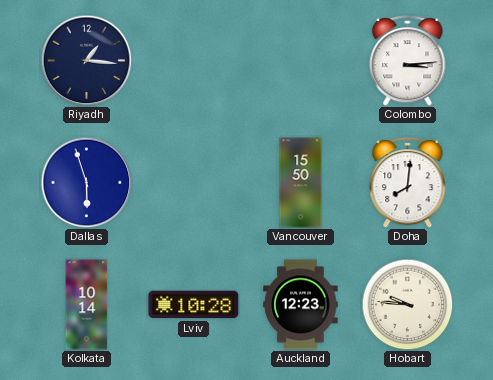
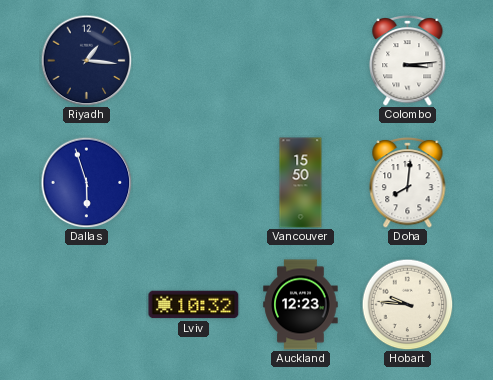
Kolkata: 10:14 -> none (87, 305)
Lviv: 10:28 -> 10:32 (194, 305)
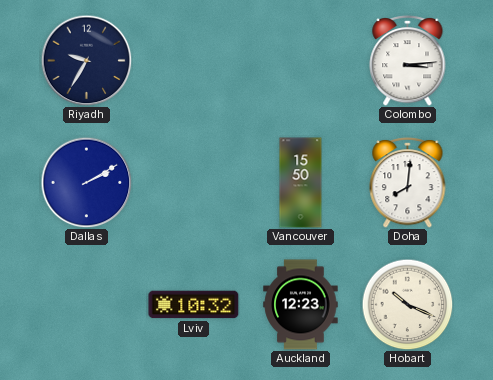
Riyadh: 1:16 -> 9:35 (86, 60)
Dallas: 5:57 -> 2:10 (86, 182)
Hobart: 9:46 -> 10:19 (407, 304)
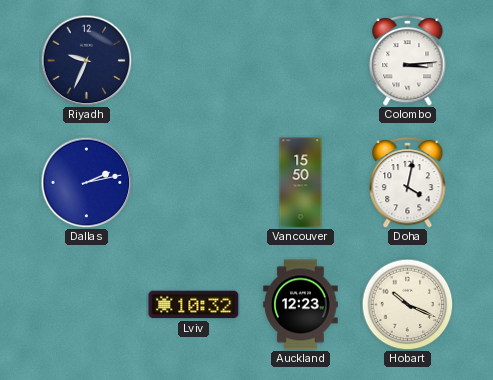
Riyadh: 9:35 -> 9:34 (86, 60)
Dallas: 2:10 -> 2:13 (86, 182)
Doha: 8:01 -> 4:02 (408, 182)
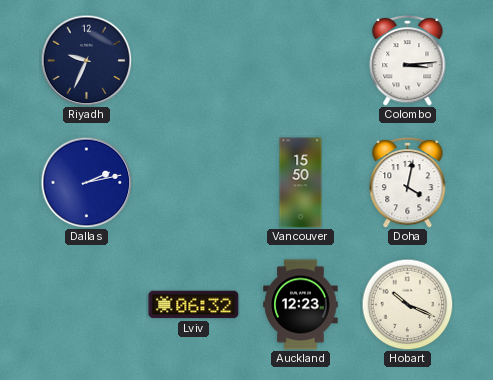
Lviv: 10:32 -> 06:32 (194, 305)
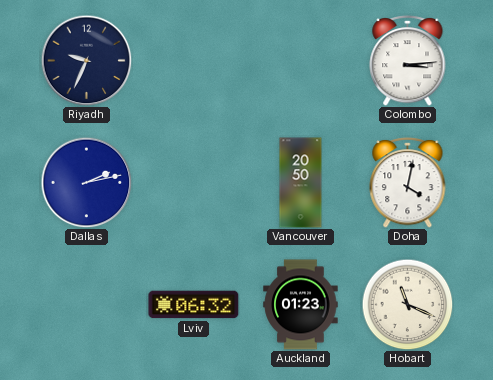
Vancouver: 15:50 -> 20:50 (301, 183)
Auckland: 12:23 -> 01:23 (301, 305)
Hobart: 10:19 -> 11:19 (407, 304)
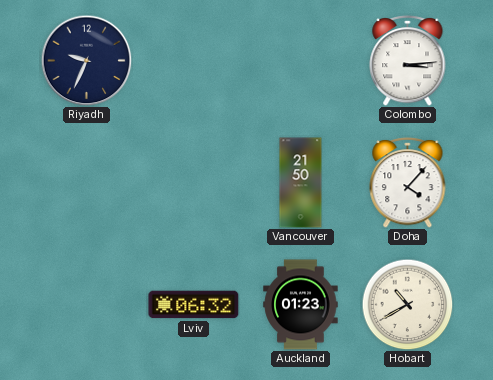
Dallas: 2:13 -> none (86, 182)
Vancouver: 20:50 -> 21:50 (301, 183)
Doha: 4:02 -> 4:07 (408, 182)
Hobart: 11:19 -> 10:40 (407, 304)
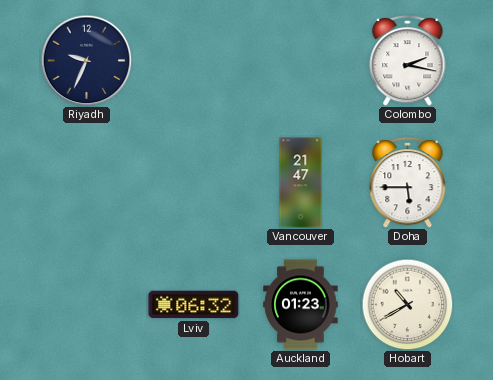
Colombo: 3:14 -> 2:17 (408, 60)
Vancouver: 21:50 -> 21:47 (301, 183)
Doha: 4:07 -> 5:45 (408, 182)
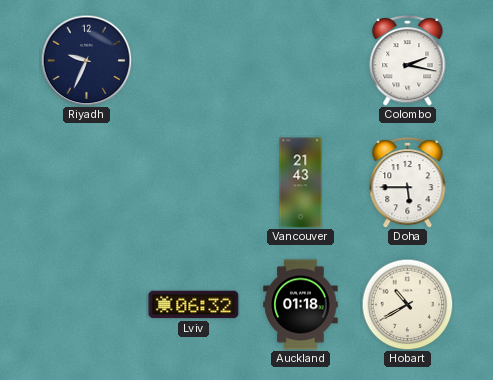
Vancouver: 21:47 -> 21:43 (301, 183)
Auckland: 01:23 -> 01:18 (301, 305)
